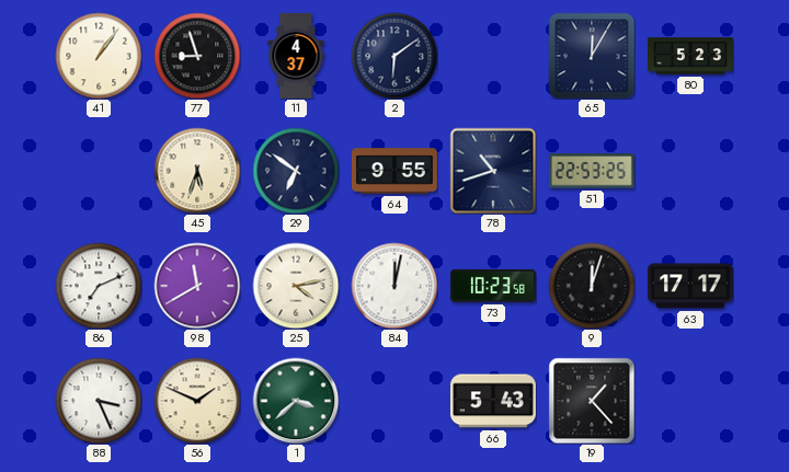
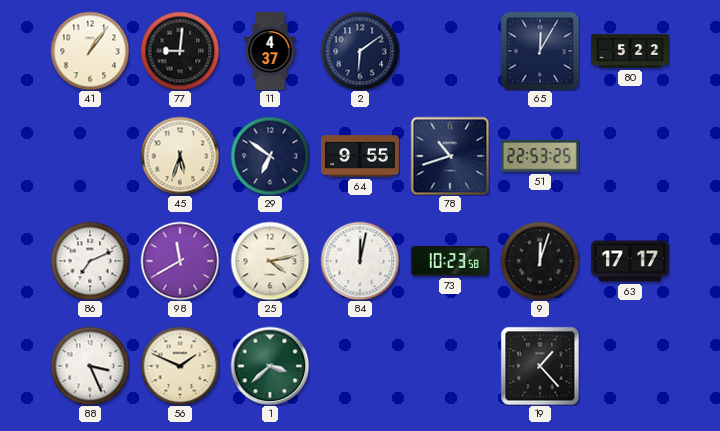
77: 8:57 -> 9:01 (180, 51)
80: 5:23 -> 5:22 (631, 51)
66: 5:43 -> none (493, 401)
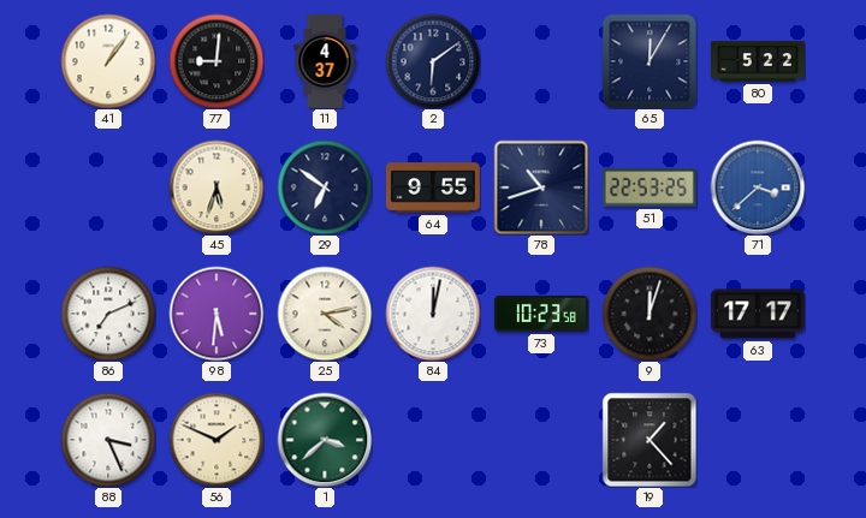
71: none -> 3:38 (758, 187)
98: 11:40 -> 5:31 (216, 314)
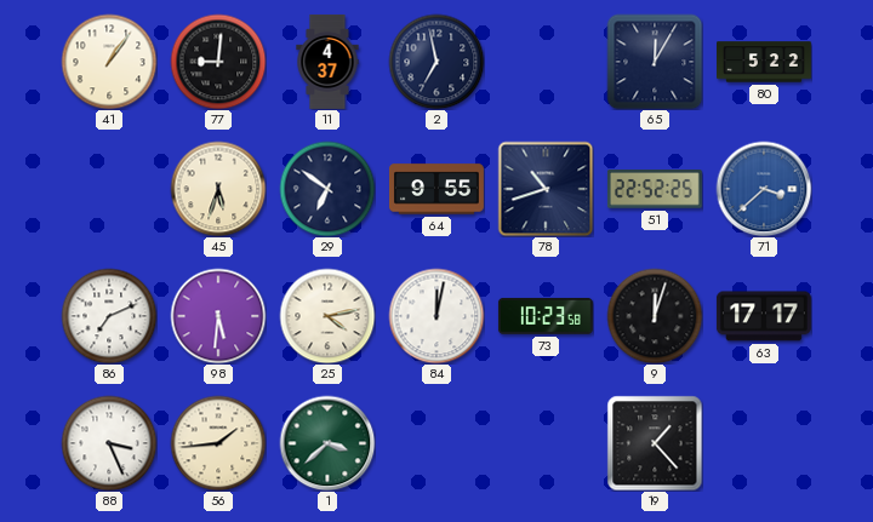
2: 6:09 -> 6:58 (436, 62)
51: 22:53 -> 22:52 (655, 189)
56: 1:49 -> 1:44 (218, 443)
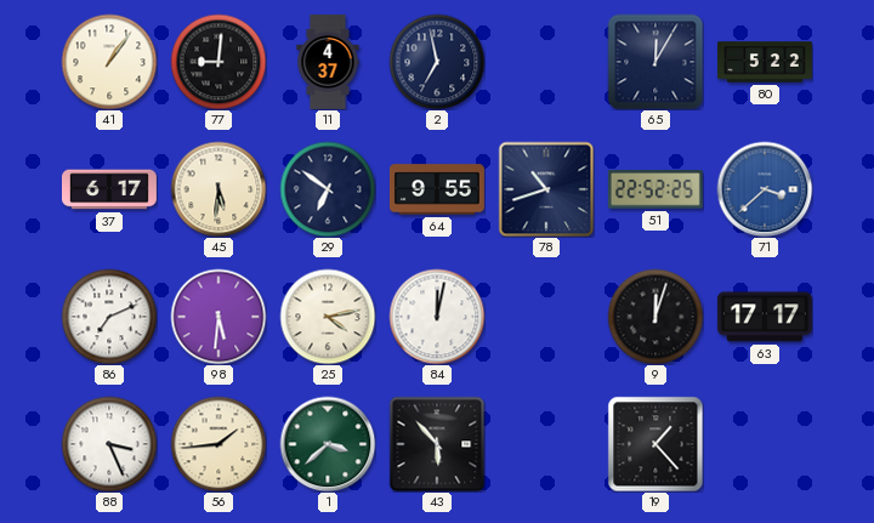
37: none -> 6:17 (109, 189)
45: 5:33 -> 5:31 (218, 189)
73: 10:23 -> none (546, 316)
43: none -> 5:53 (437, 444)
